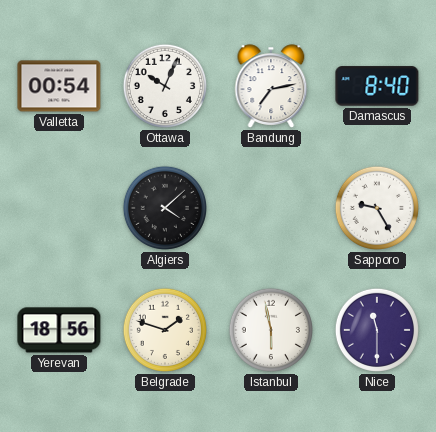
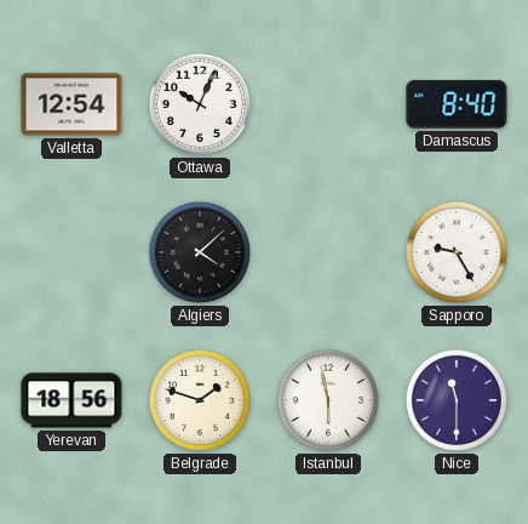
Valletta: 00:54 -> 12:54 (71, 104)
Bandung: 7:13 -> none (271, 86)
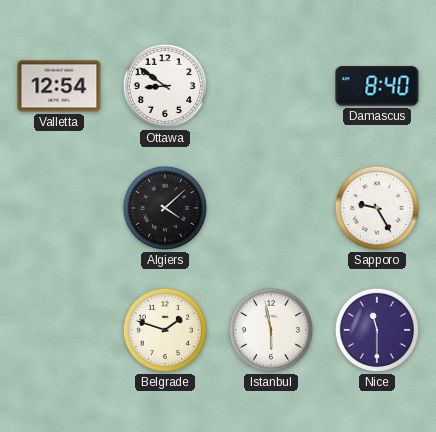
Ottawa: 10:04 -> 8:51 (165, 86)
Yerevan: 18:56 -> none (71, 400)
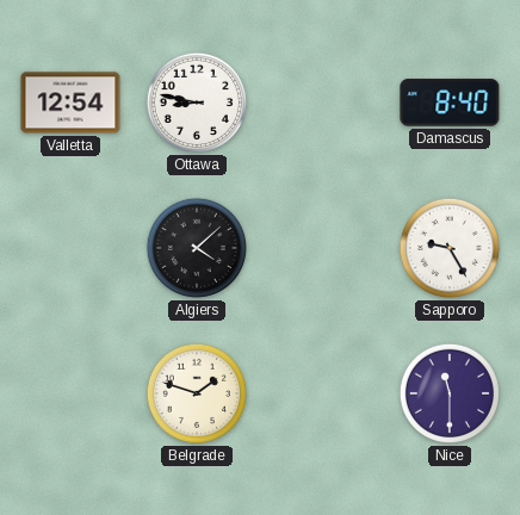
Ottawa: 8:51 -> 8:47 (197, 103)
Istanbul: 5:58 -> none (271, 330)
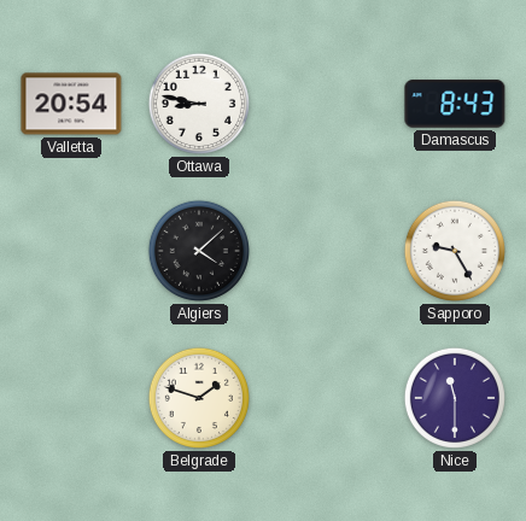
Valletta: 12:54 -> 20:54 (71, 104)
Damascus: 8:40 -> 8:43 (455, 104)
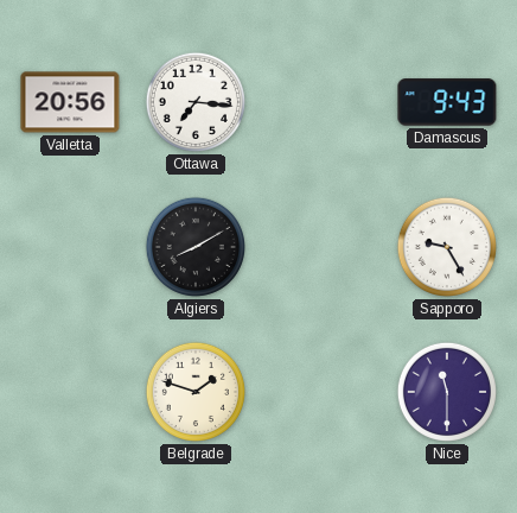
Valletta: 20:54 -> 20:56 (70, 102)
Ottawa: 8:47 -> 7:16 (196, 102)
Damascus: 8:43 -> 9:43 (447, 102)
Algiers: 4:08 -> 8:10 (196, 247)
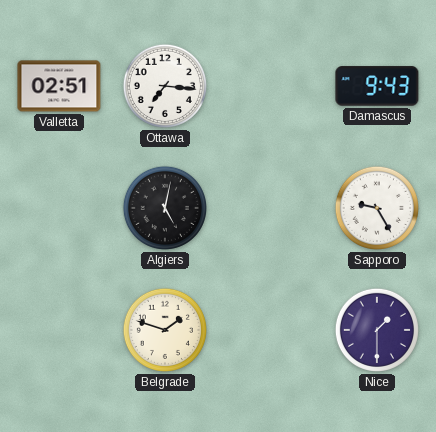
Valletta: 20:56 -> 02:51 (59, 86)
Algiers: 8:10 -> 5:02 (165, 208)
Nice: 11:30 -> 1:30 (377, 330)
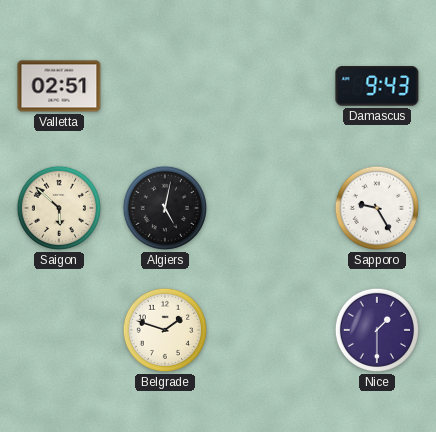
Ottawa: 7:16 -> none (165, 86)
Saigon: none -> 5:52 (59, 208)
